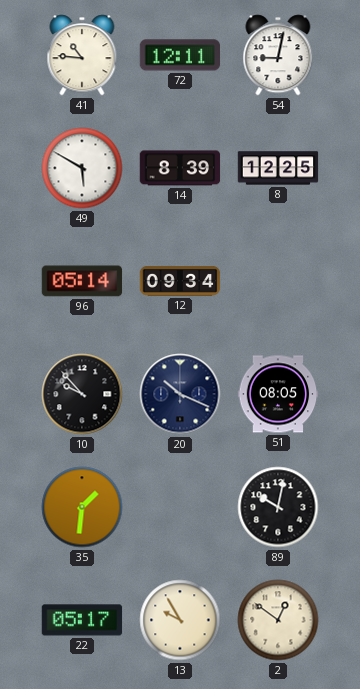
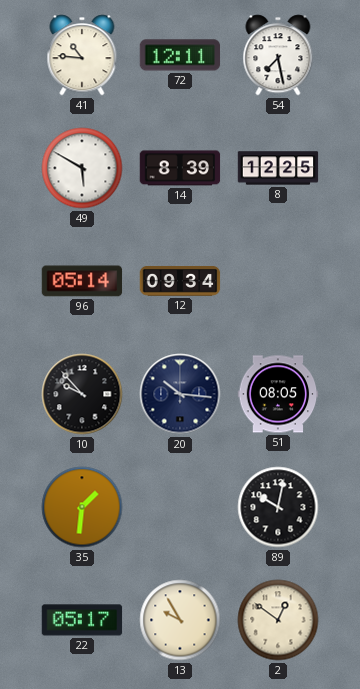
54: 9:02 -> 7:28 (278, 55)
20: 10:19 -> 10:16 (180, 394)
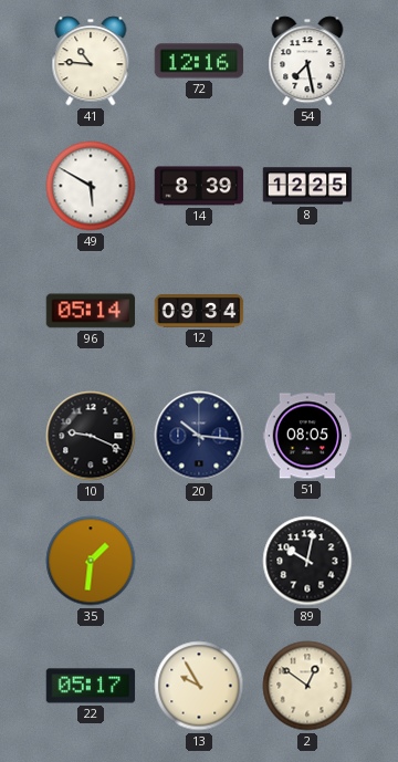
72: 12:11 -> 12:16 (199, 61)
10: 9:53 -> 9:19 (91, 436)
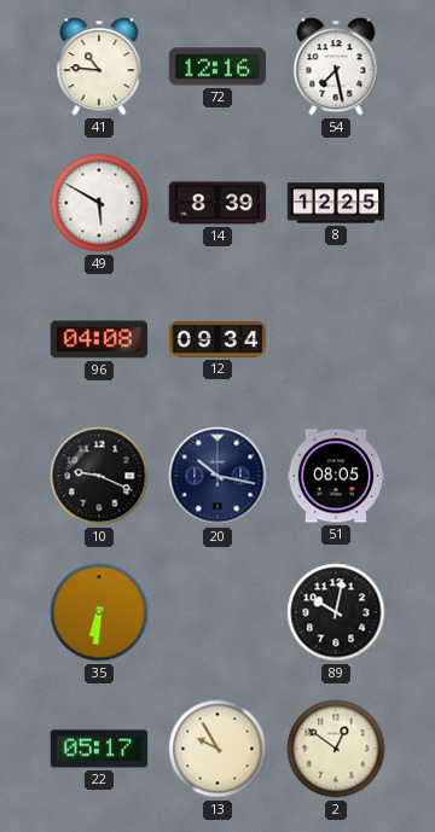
96: 05:14 -> 04:08 (99, 339)
20: 10:16 -> 10:17 (217, 476)
35: 1:31 -> 6:31 (99, 612)
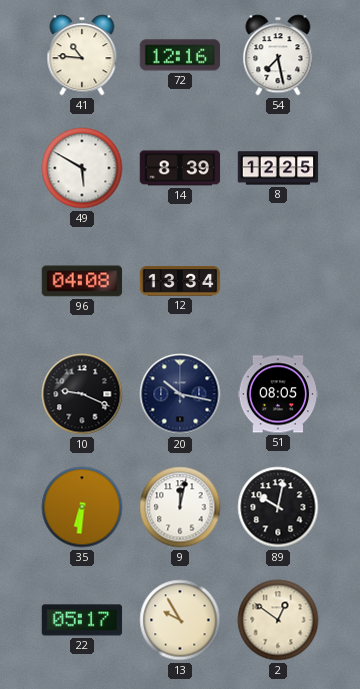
12: 09:34 -> 13:34 (180, 282)
9: none -> 12:02 (180, 507)
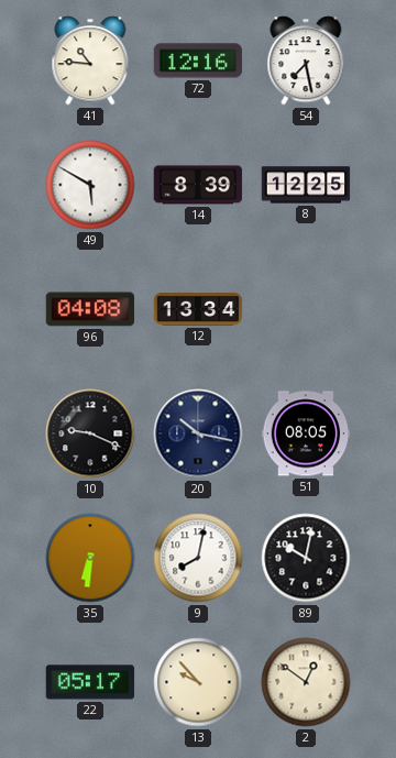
9: 12:02 -> 8:02 (198, 558)
13: 9:55 -> 9:53 (198, 682)
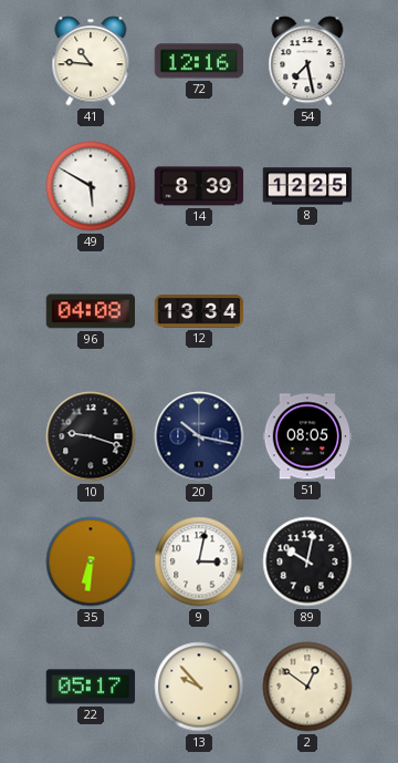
10: 9:19 -> 9:18 (91, 436)
9: 8:02 -> 3:02 (199, 561)
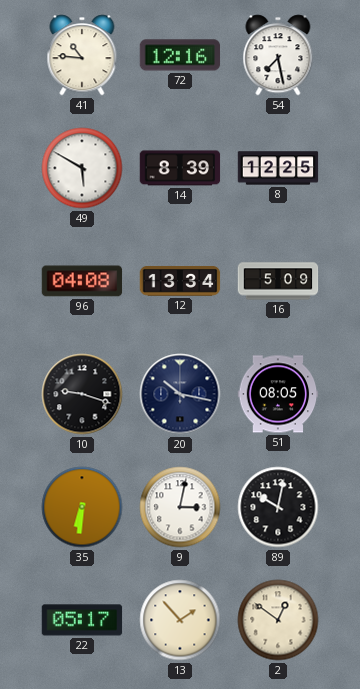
16: none -> 5:09 (278, 281)
13: 9:53 -> 1:53 (180, 620)
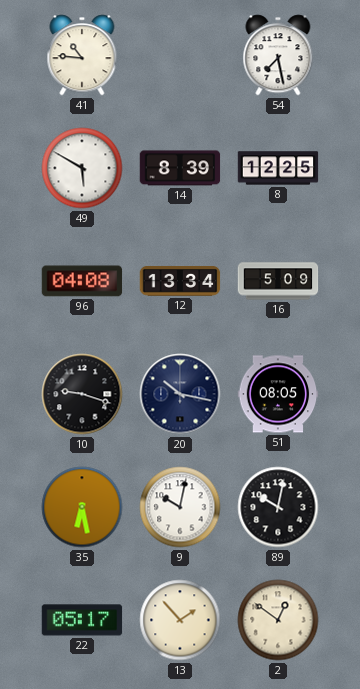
72: 12:16 -> none (180, 55)
35: 6:31 -> 6:28 (82, 507)
9: 3:02 -> 10:02 (180, 507)
